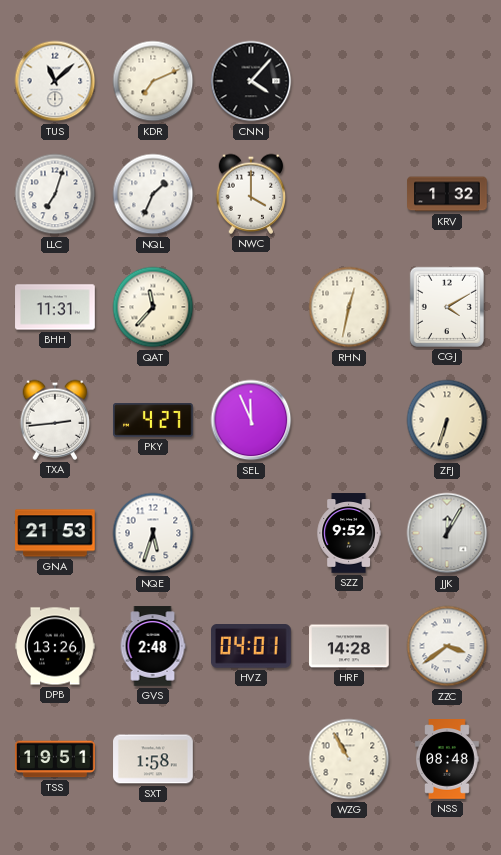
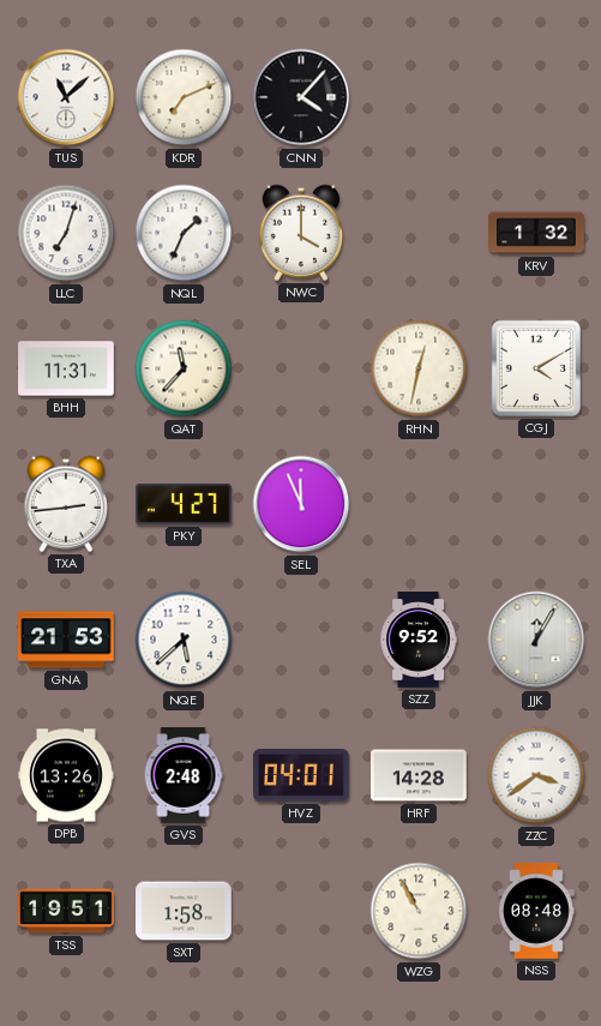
ZFJ: 6:33 -> none (447, 420)
NQE: 5:33 -> 5:38 (184, 640)
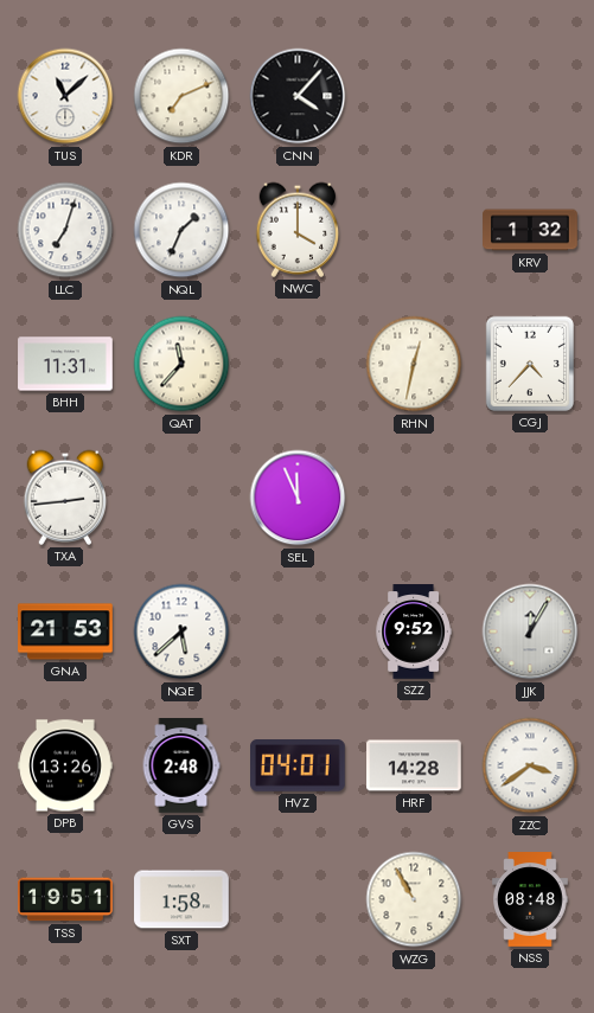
CGJ: 4:10 -> 4:37 (530, 364)
PKY: 4:27 -> none (185, 504)
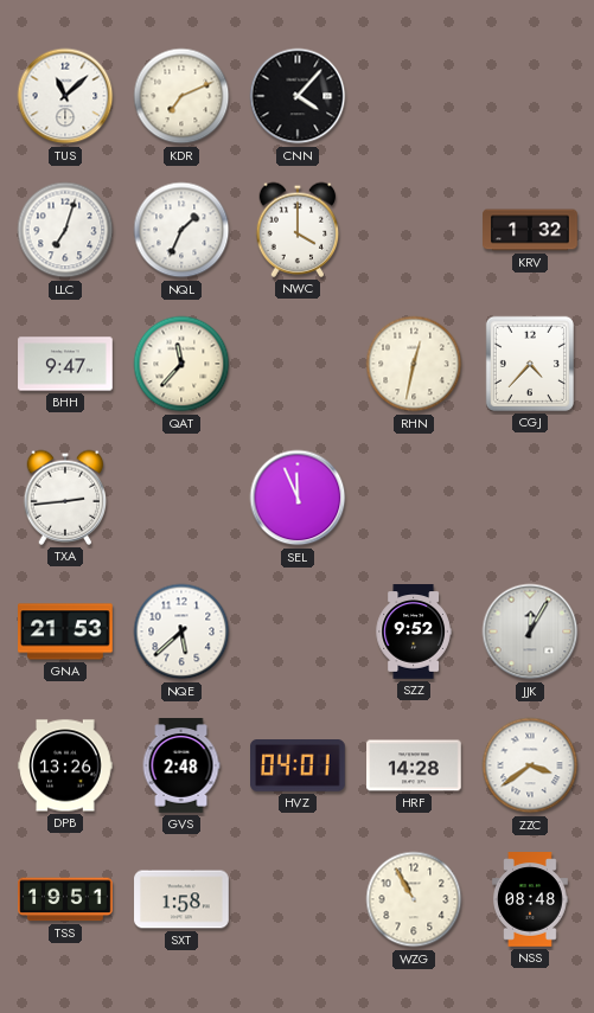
BHH: 11:31 -> 9:47 (65, 364)
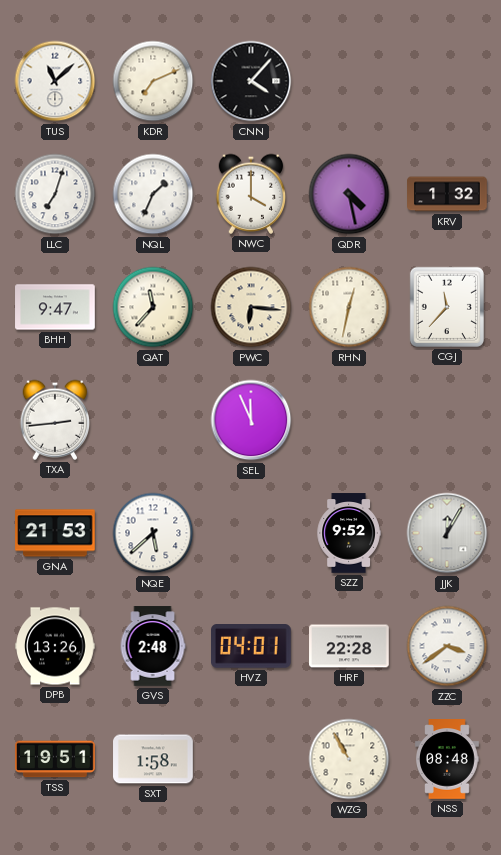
QDR: none -> 4:28 (349, 194)
PWC: none -> 6:16 (251, 307)
CGJ: 4:37 -> 11:37 (447, 307)
HRF: 14:28 -> 22:28 (349, 646)
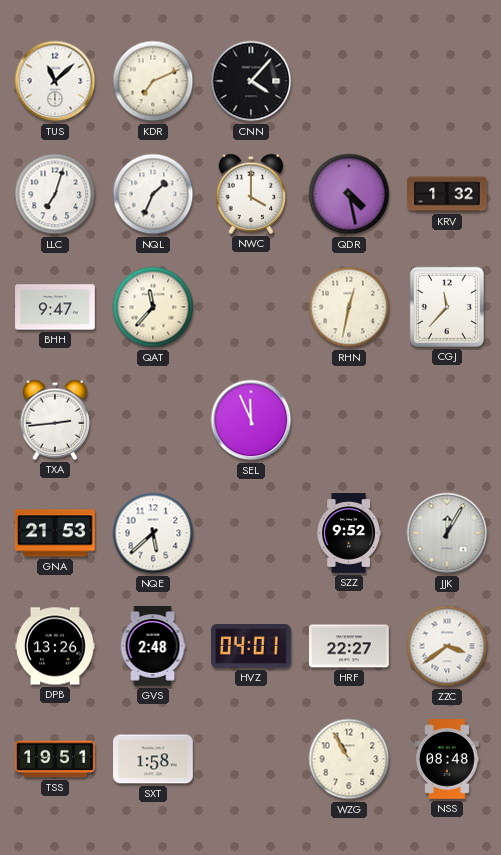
PWC: 6:16 -> none (251, 307)
HRF: 22:28 -> 22:27 (349, 646)
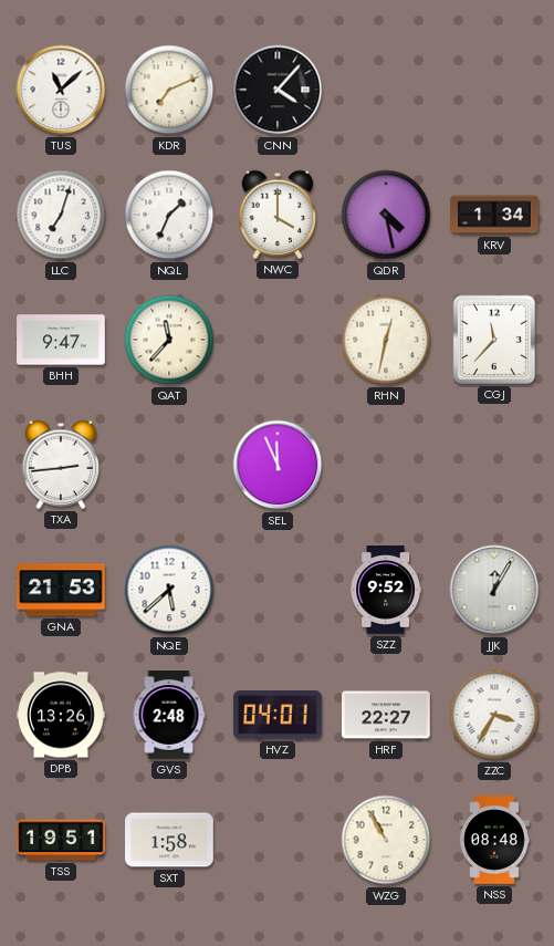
KRV: 1:32 -> 1:34 (494, 215)
ZZC: 3:39 -> 3:35 (494, 715)
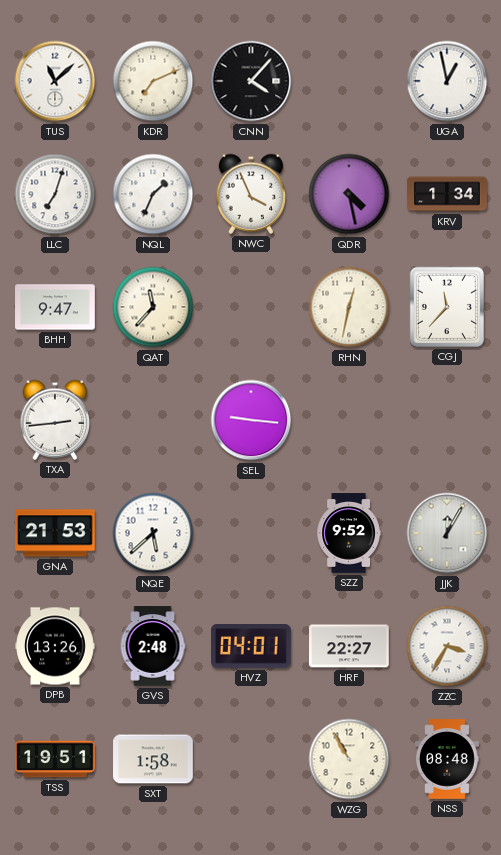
UGA: none -> 12:58 (447, 81)
NWC: 4:00 -> 3:56 (251, 194)
SEL: 11:56 -> 9:16 (251, 420)
